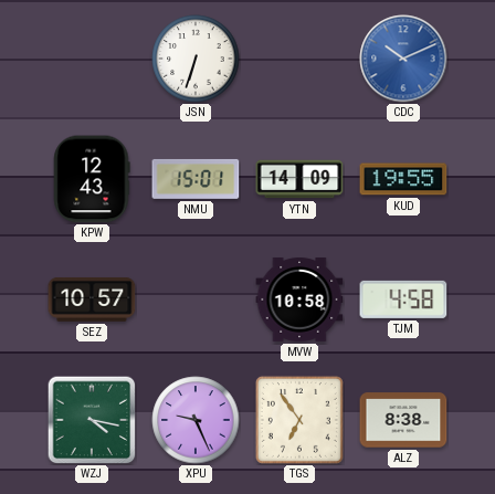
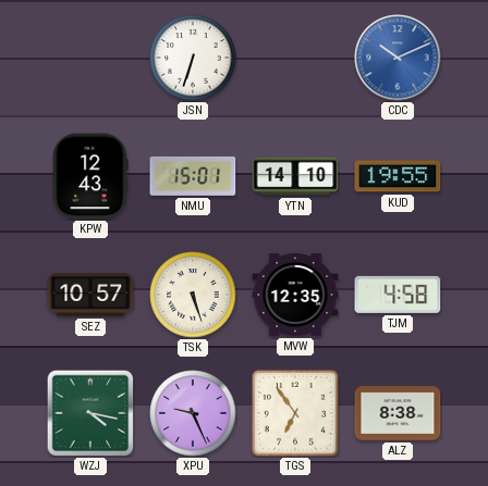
YTN: 14:09 -> 14:10 (295, 176)
TSK: none -> 5:27 (193, 295)
MVW: 10:58 -> 12:35 (295, 295)
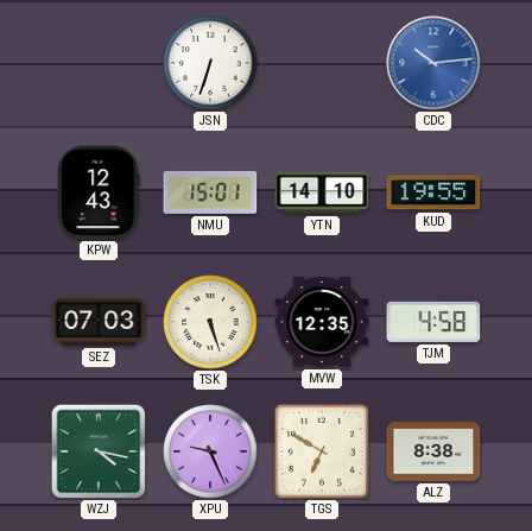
CDC: 10:11 -> 10:14 (433, 63)
SEZ: 10:57 -> 07:03 (99, 322)
TGS: 6:54 -> 6:50 (322, 451)
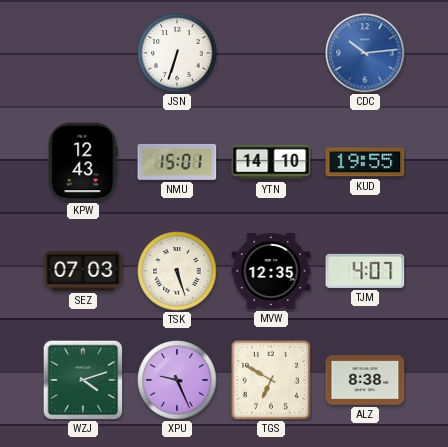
TJM: 4:58 -> 4:07 (365, 271)
WZJ: 4:17 -> 4:12 (83, 380)
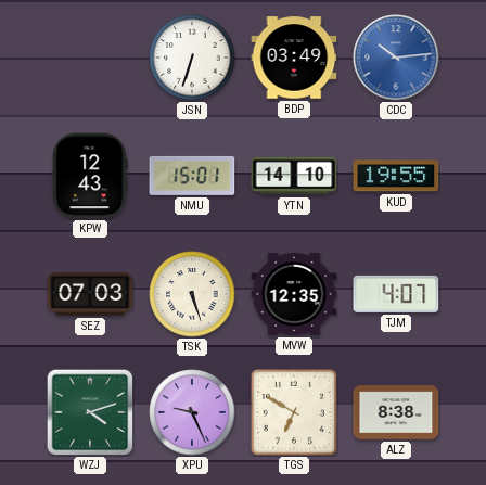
BDP: none -> 03:49 (294, 58)
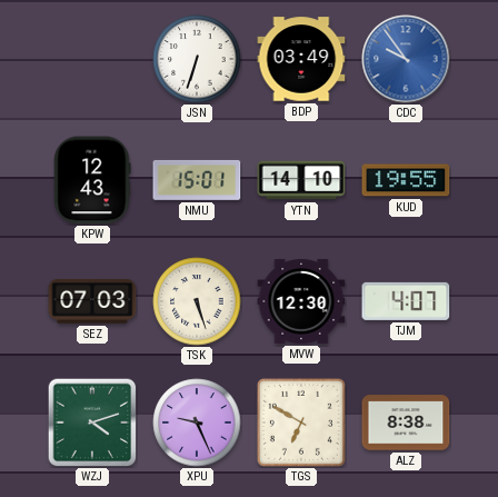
CDC: 10:14 -> 9:54 (406, 59)
MVW: 12:35 -> 12:30 (301, 301)
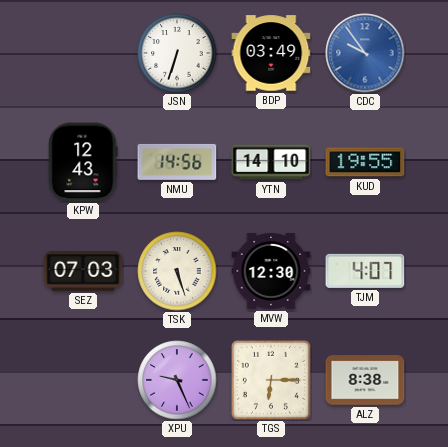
NMU: 15:01 -> 14:56 (177, 162)
WZJ: 4:12 -> none (92, 423)
TGS: 6:50 -> 6:15 (271, 380)
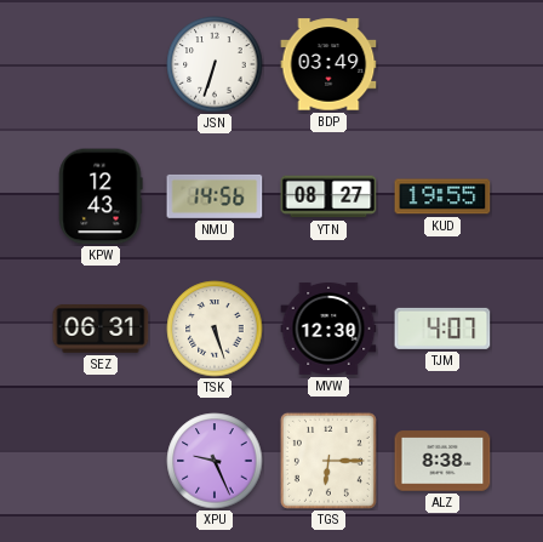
CDC: 9:54 -> none (365, 53)
YTN: 14:10 -> 08:27 (328, 196)
SEZ: 07:03 -> 06:31 (101, 329)
